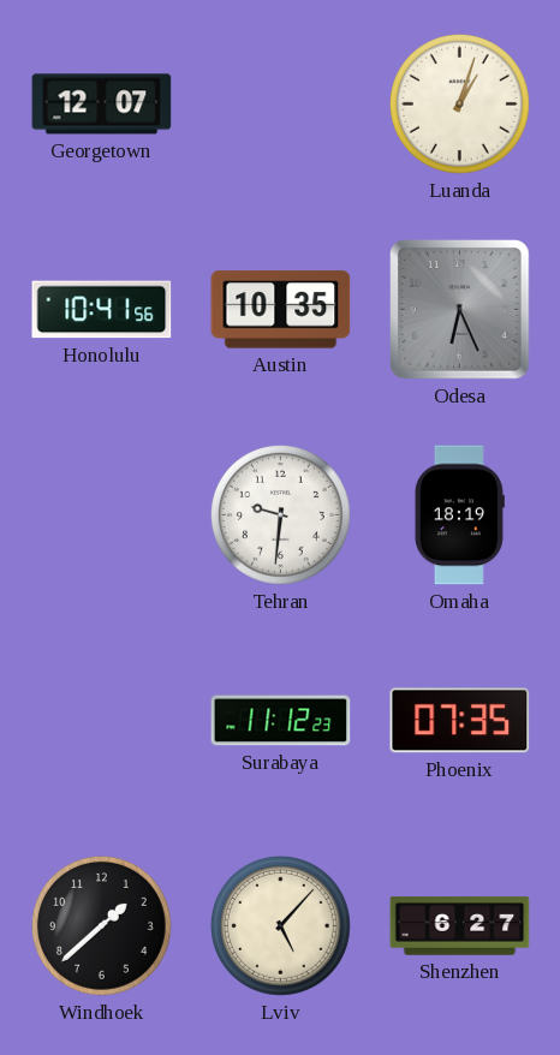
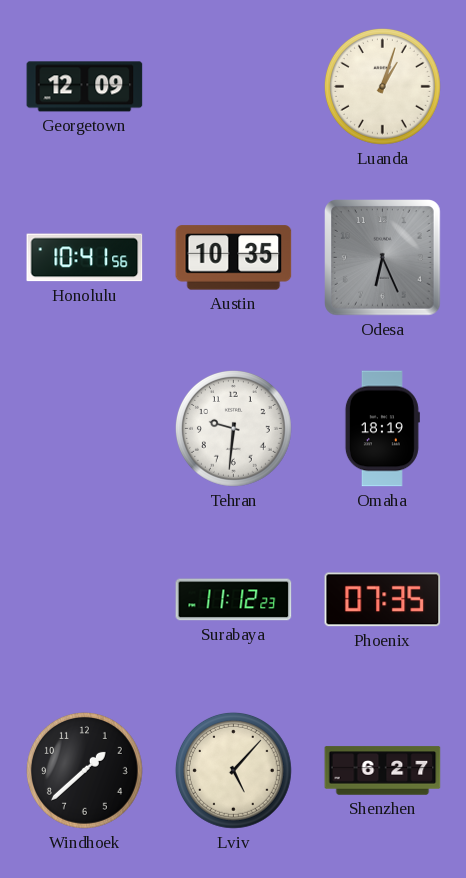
Georgetown: 12:07 -> 12:09 (85, 87)
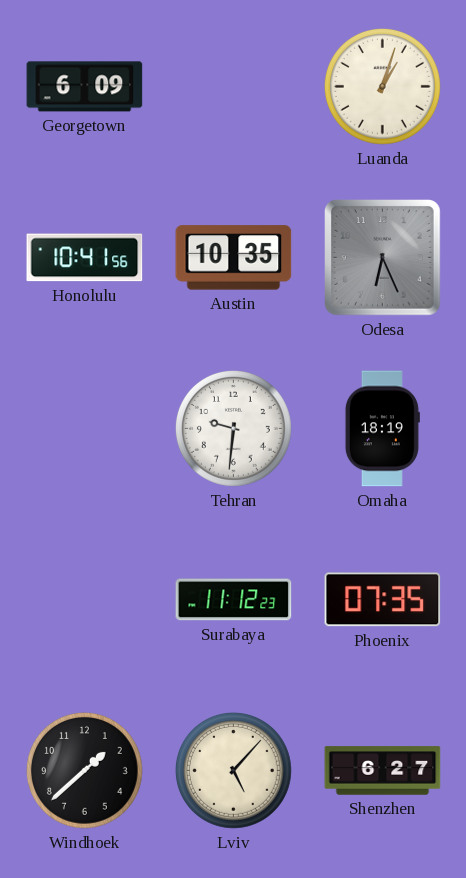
Georgetown: 12:09 -> 6:09 (85, 87)
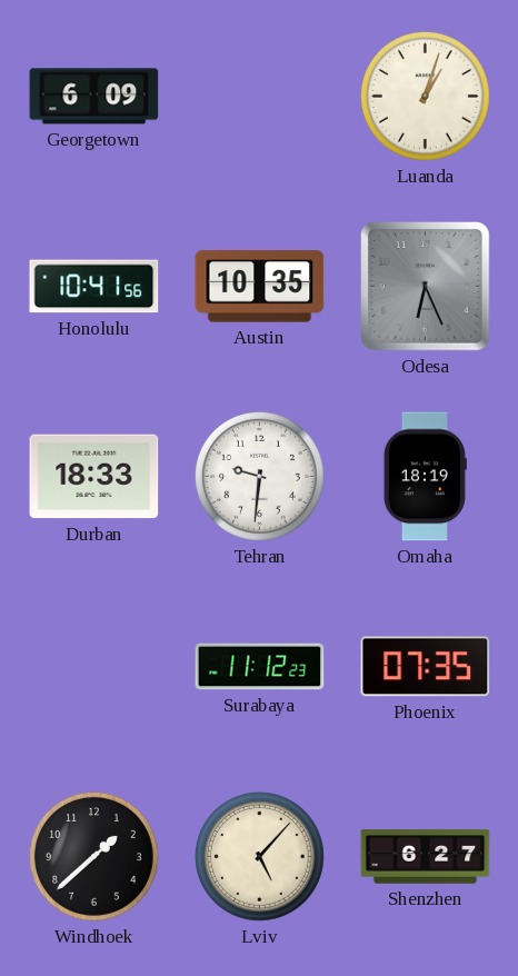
Durban: none -> 18:33 (94, 477)
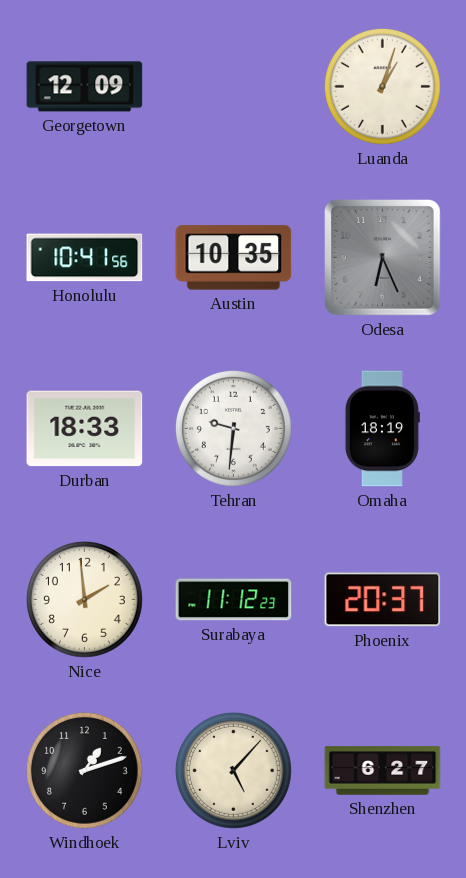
Georgetown: 6:09 -> 12:09 (85, 87)
Nice: none -> 1:59 (84, 599)
Phoenix: 07:35 -> 20:37 (383, 600)
Windhoek: 1:38 -> 1:12 (84, 770)
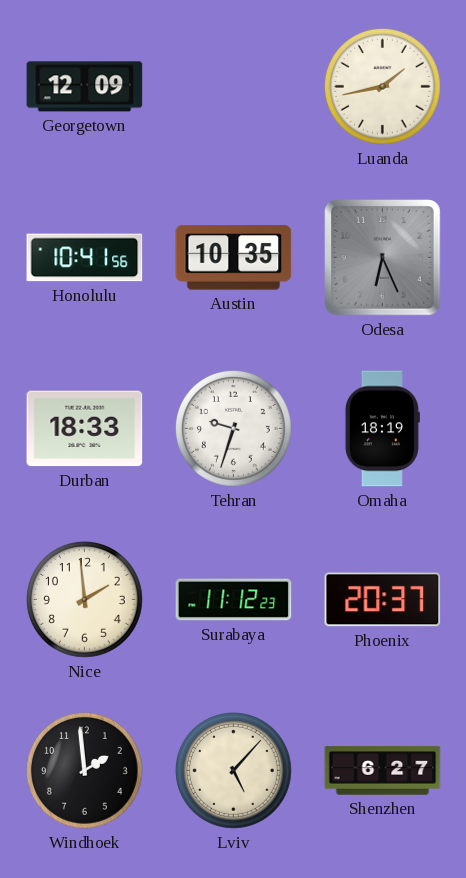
Luanda: 1:03 -> 1:43 (382, 86)
Tehran: 9:31 -> 9:33 (233, 428)
Windhoek: 1:12 -> 1:59 (84, 770)
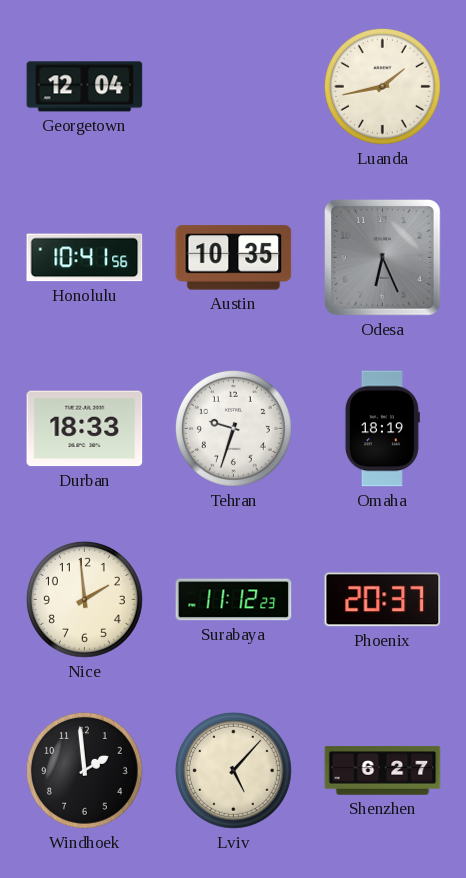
Georgetown: 12:09 -> 12:04 (85, 87)
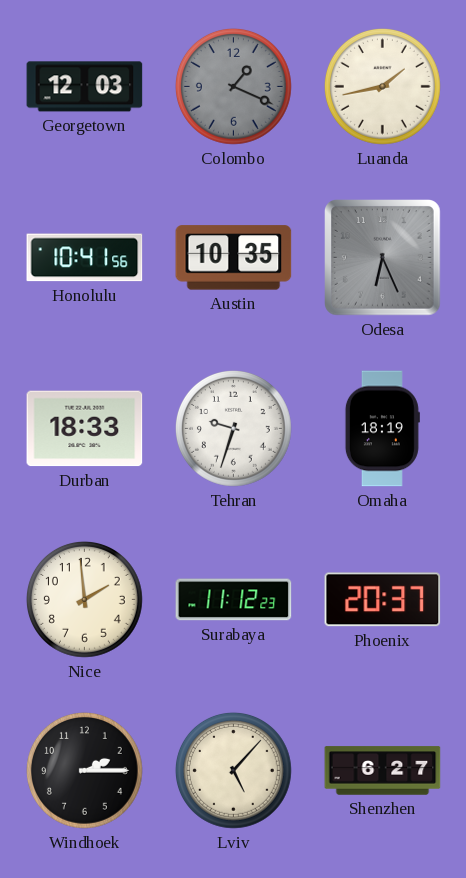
Georgetown: 12:04 -> 12:03 (85, 87)
Colombo: none -> 1:19 (233, 86)
Windhoek: 1:59 -> 2:15 (84, 770)
